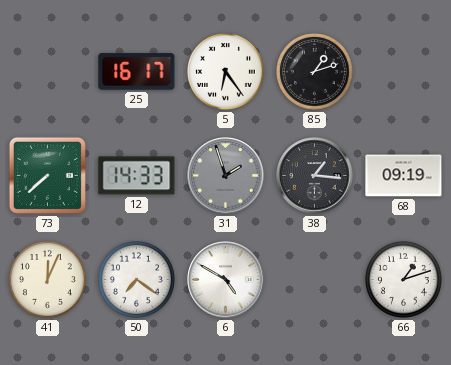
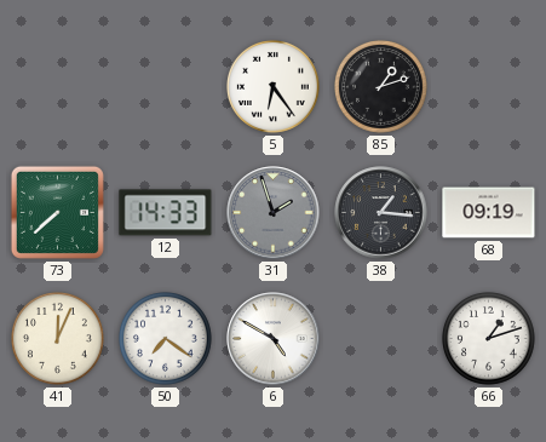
25: 16:17 -> none (137, 72)
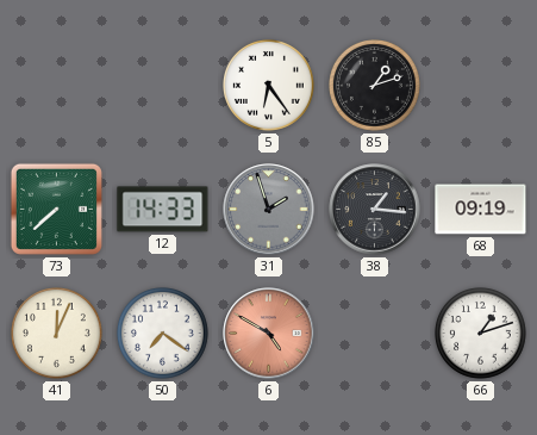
6 dial: white -> salmon (269, 334)
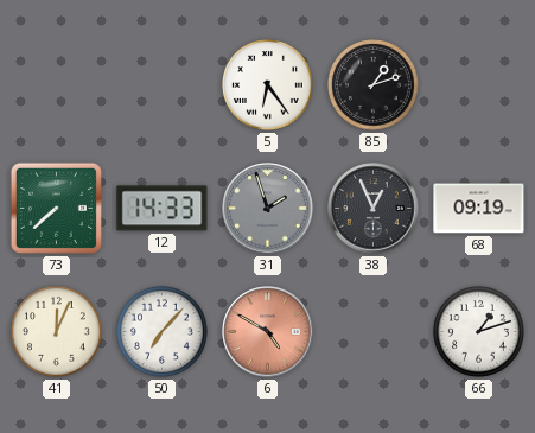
38: 1:16 -> 12:56 (374, 209)
50: 7:21 -> 7:07 (163, 332)
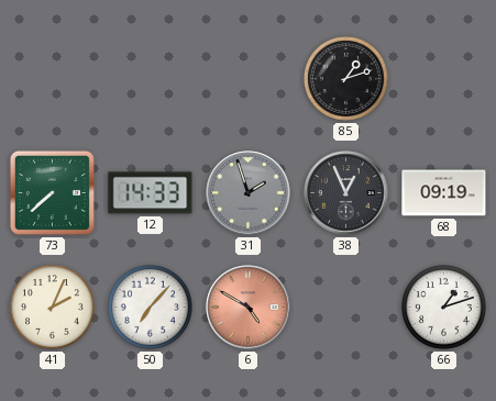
5: 6:24 -> none (268, 85)
41: 12:04 -> 2:04 (53, 308)
